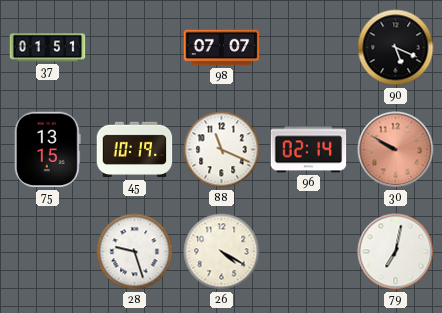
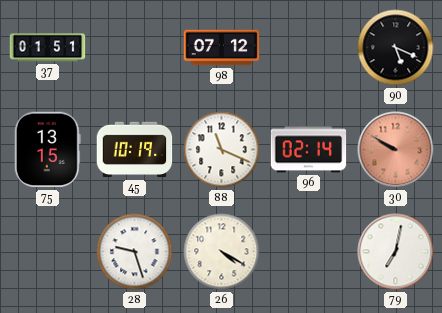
98: 07:07 -> 07:12 (222, 48)
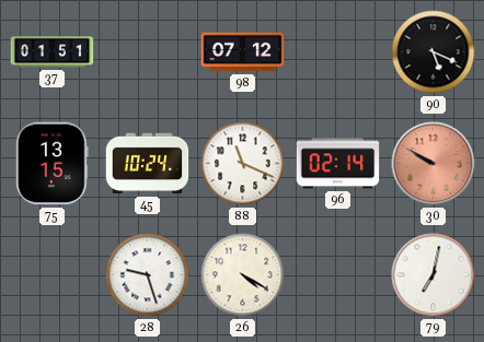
45: 10:19 -> 10:24 (148, 164)
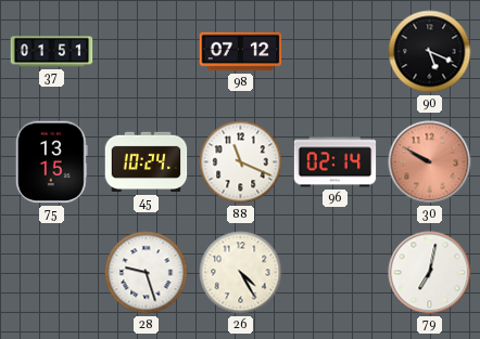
26: 4:20 -> 4:25 (241, 273)
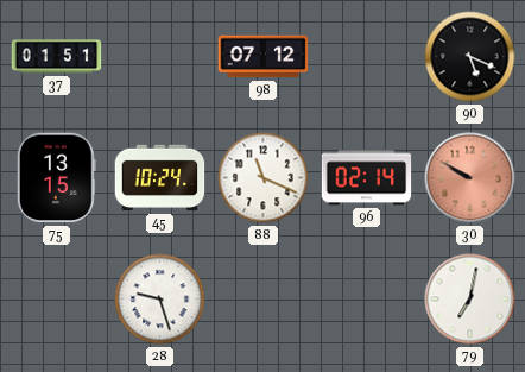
26: 4:25 -> none (241, 273)
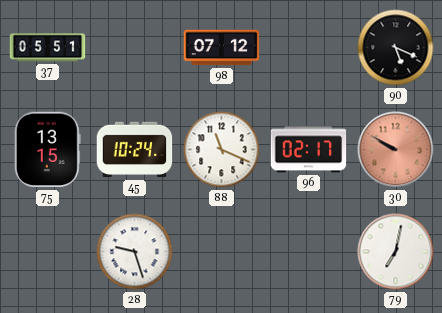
37: 01:51 -> 05:51 (48, 48)
96: 02:14 -> 02:17 (309, 150)
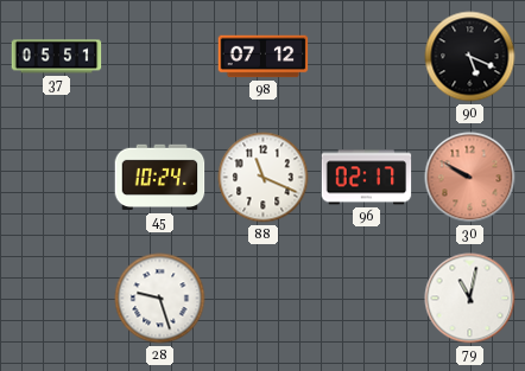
75: 13:15 -> none (47, 150)
79: 7:02 -> 11:02 (470, 299)
